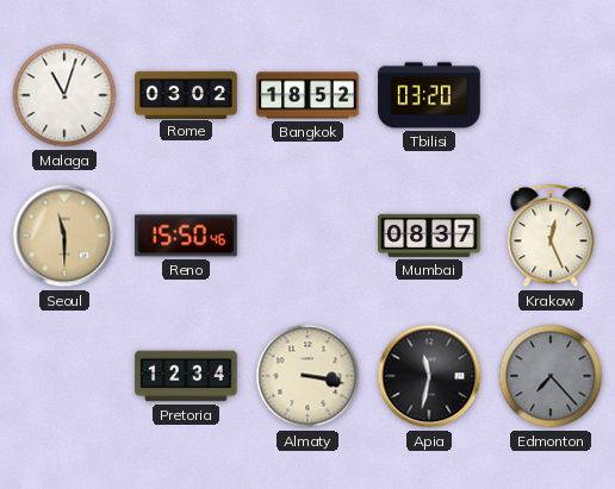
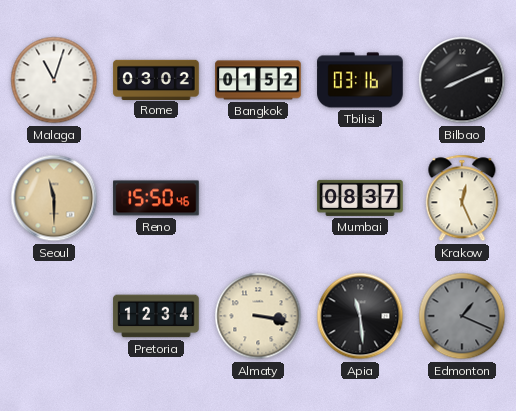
Bangkok: 18:52 -> 01:52 (258, 80)
Tbilisi: 03:20 -> 03:16 (360, 80)
Bilbao: none -> 8:11 (462, 80)
Apia: 11:32 -> 11:29 (360, 316)
Edmonton: 7:23 -> 1:19 (462, 316)
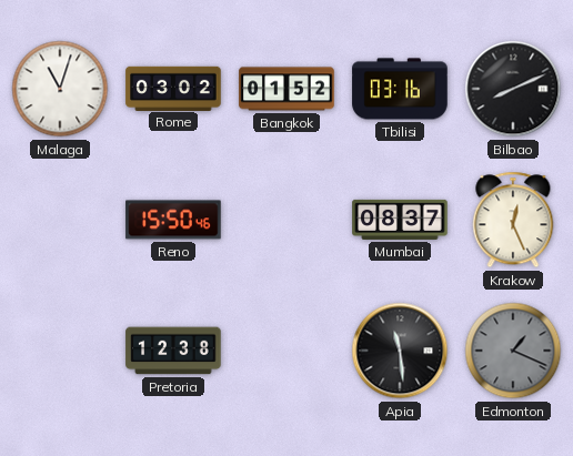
Seoul: 11:30 -> none (54, 198)
Pretoria: 12:34 -> 12:38 (173, 351)
Almaty: 3:17 -> none (258, 316)
